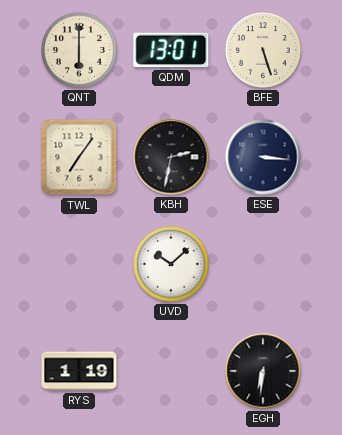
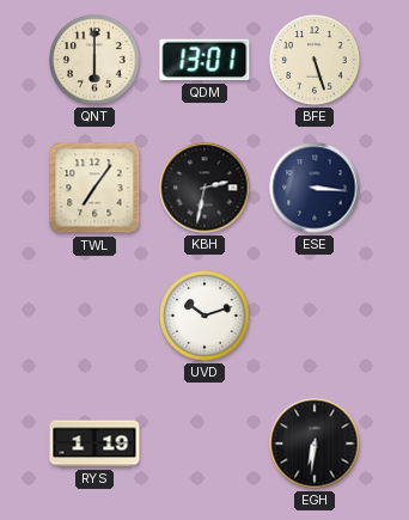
UVD: 10:08 -> 10:12 (204, 316)
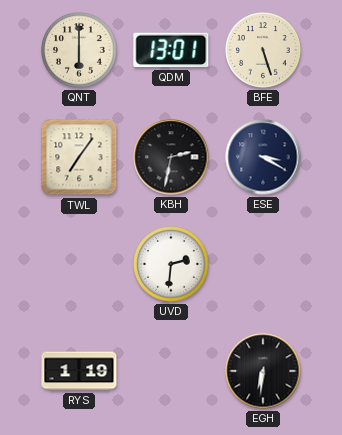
ESE: 3:16 -> 3:20 (263, 157)
UVD: 10:12 -> 2:31 (171, 264)
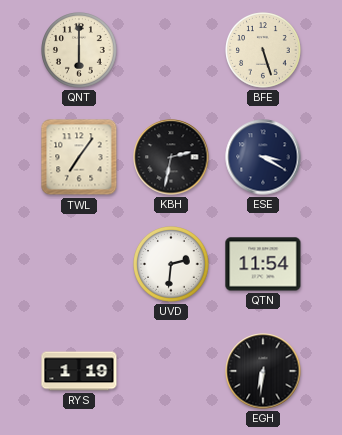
QDM: 13:01 -> none (171, 50)
QTN: none -> 11:54 (263, 264)
